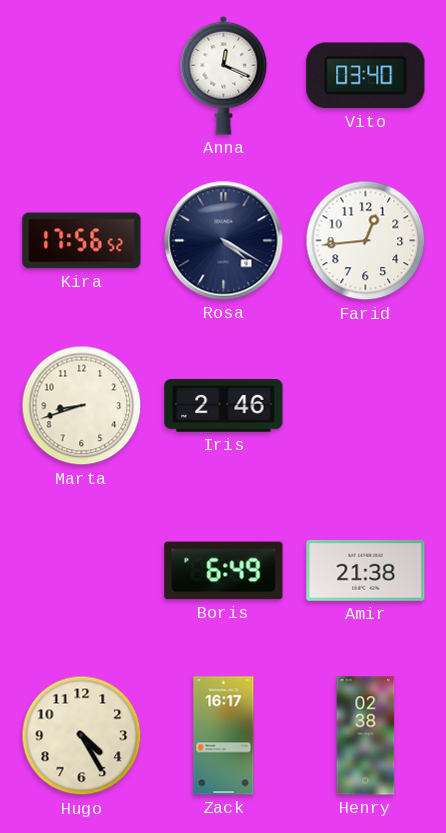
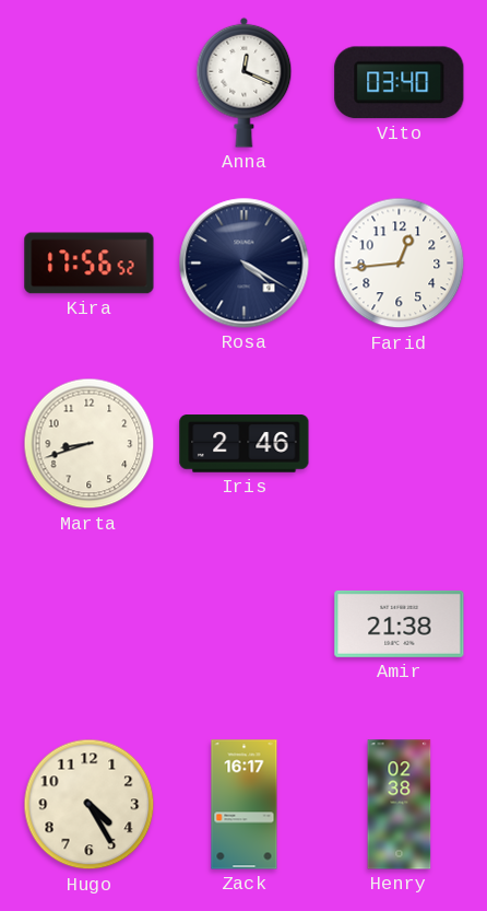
Boris: 6:49 -> none (224, 571)
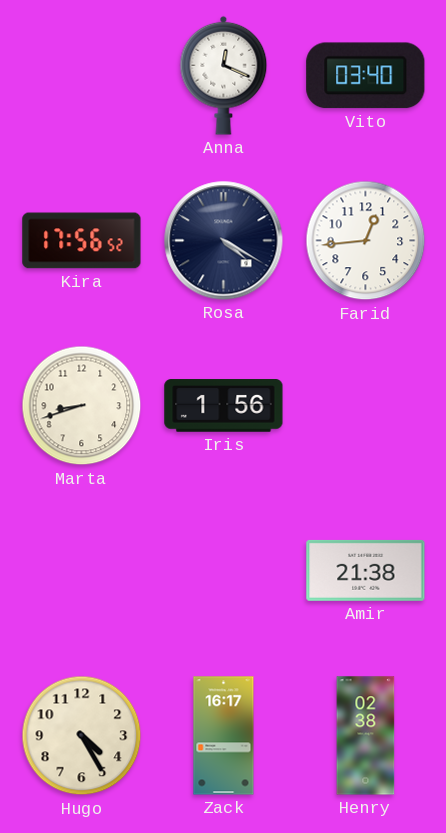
Iris: 2:46 -> 1:56 (224, 406)
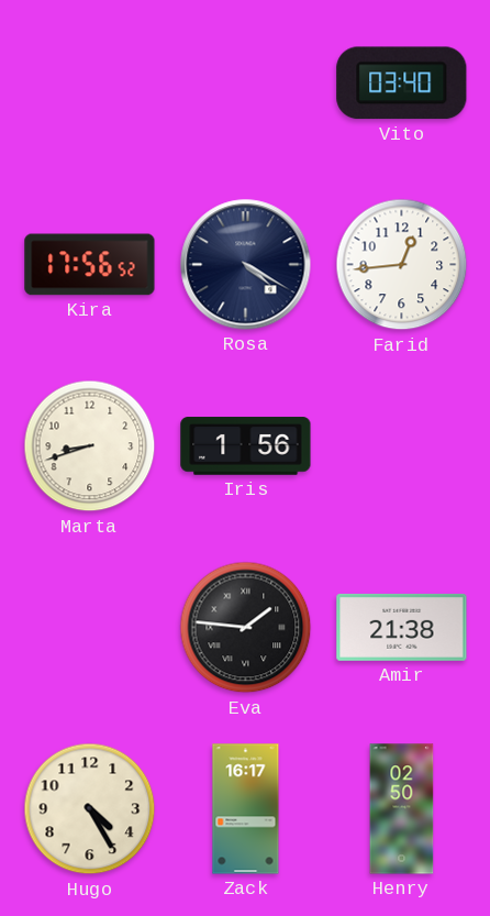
Anna: 12:19 -> none (224, 75)
Eva: none -> 1:46 (246, 628)
Henry: 02:38 -> 02:50 (402, 809)
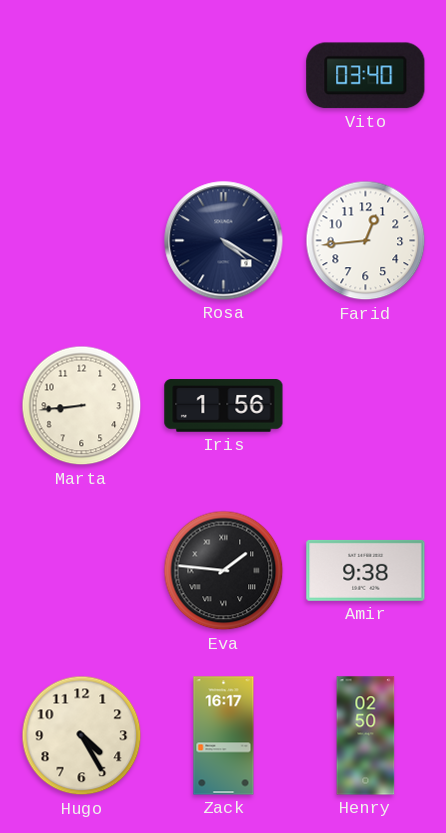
Kira: 17:56 -> none (90, 265)
Marta: 8:42 -> 8:44 (82, 406)
Amir: 21:38 -> 9:38 (366, 570)
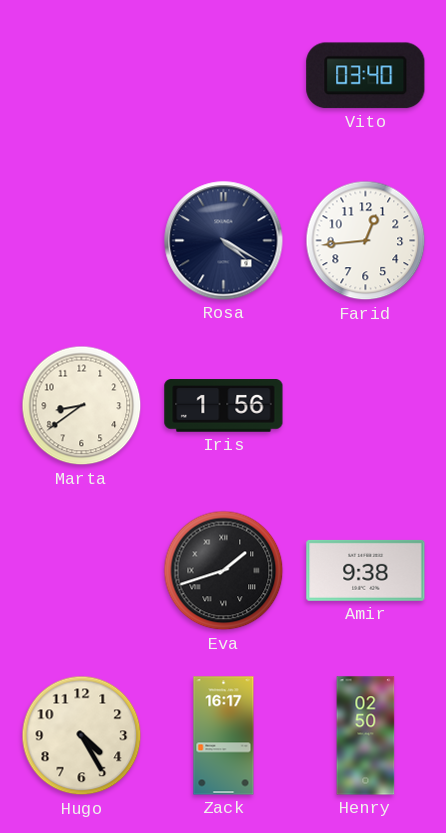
Marta: 8:44 -> 8:39 (82, 406)
Eva: 1:46 -> 1:42 (224, 571)
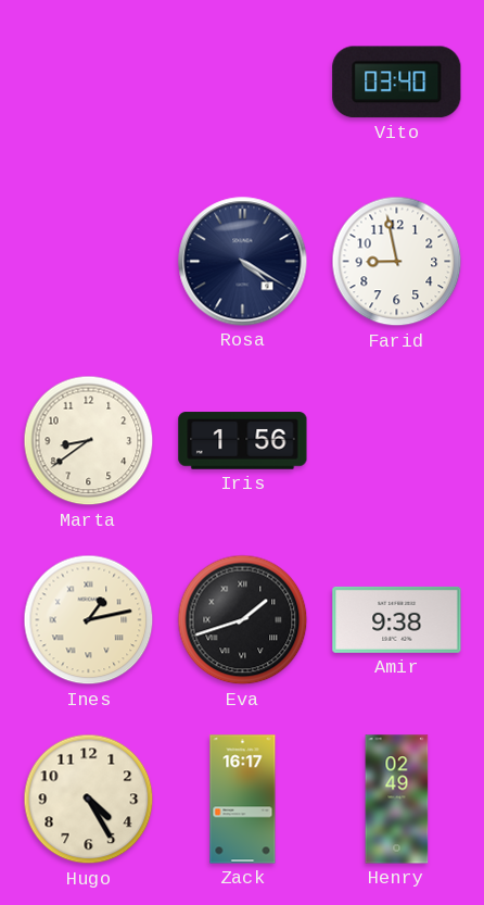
Farid: 12:44 -> 8:58 (397, 262)
Ines: none -> 1:13 (89, 620)
Henry: 02:50 -> 02:49 (397, 800)
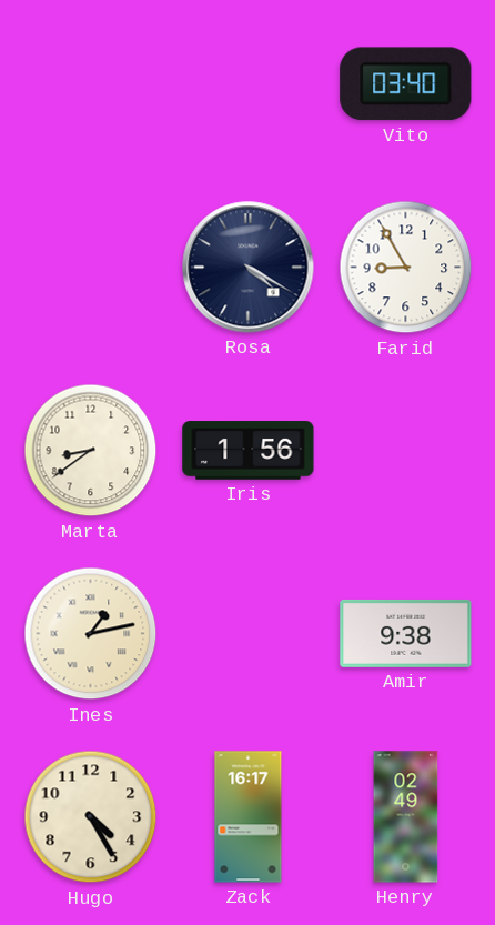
Farid: 8:58 -> 8:55 (406, 268)
Eva: 1:42 -> none (243, 620)
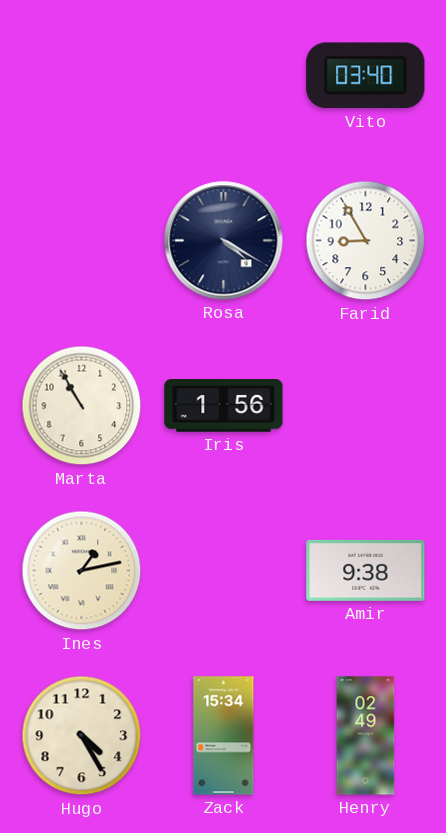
Marta: 8:39 -> 10:55 (82, 406)
Zack: 16:17 -> 15:34 (224, 736)
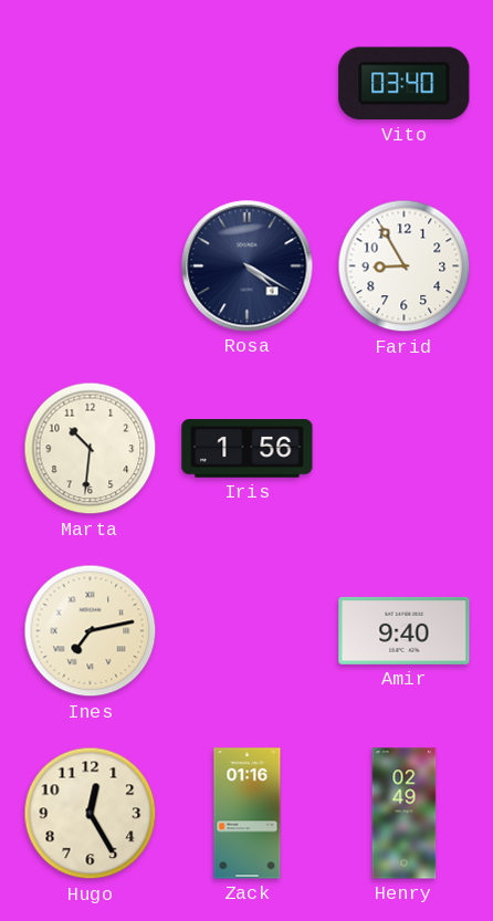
Marta: 10:55 -> 10:31 (91, 449)
Ines: 1:13 -> 7:13 (91, 631)
Amir: 9:38 -> 9:40 (405, 630)
Hugo: 4:25 -> 12:25 (91, 814)
Zack: 15:34 -> 01:16 (248, 814)
